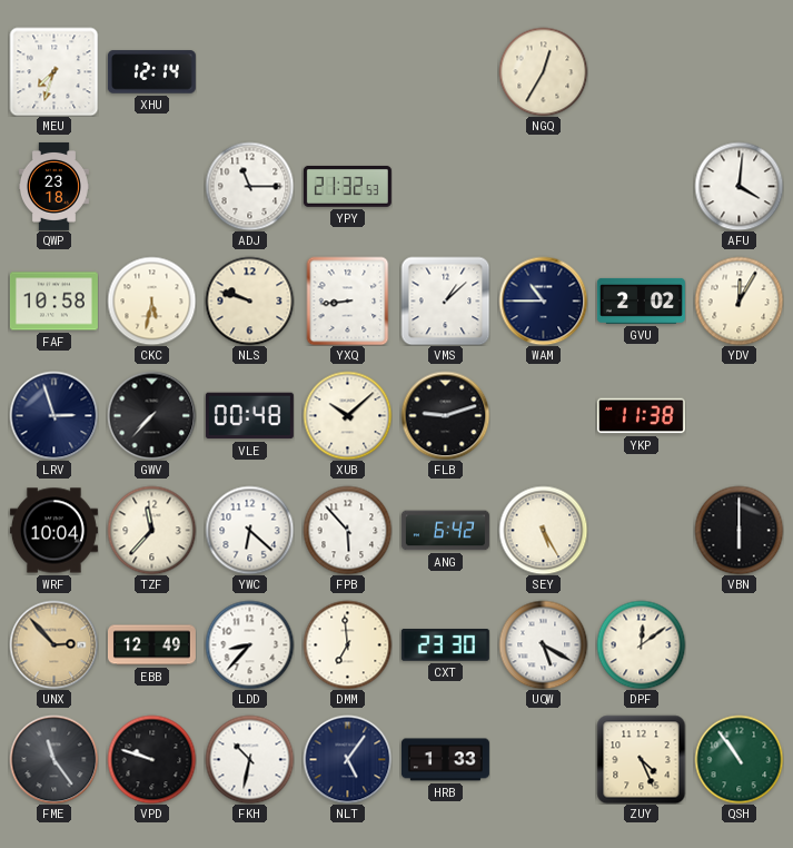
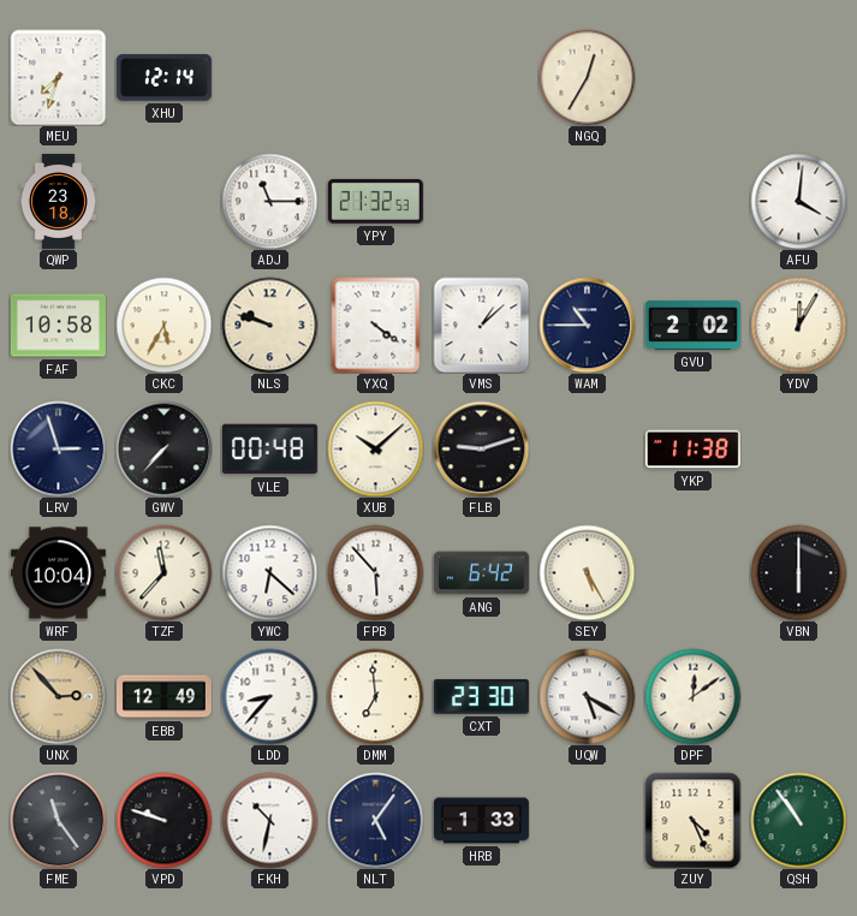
CKC: 5:32 -> 5:35 (163, 325)
YXQ: 8:44 -> 4:21 (376, 325)
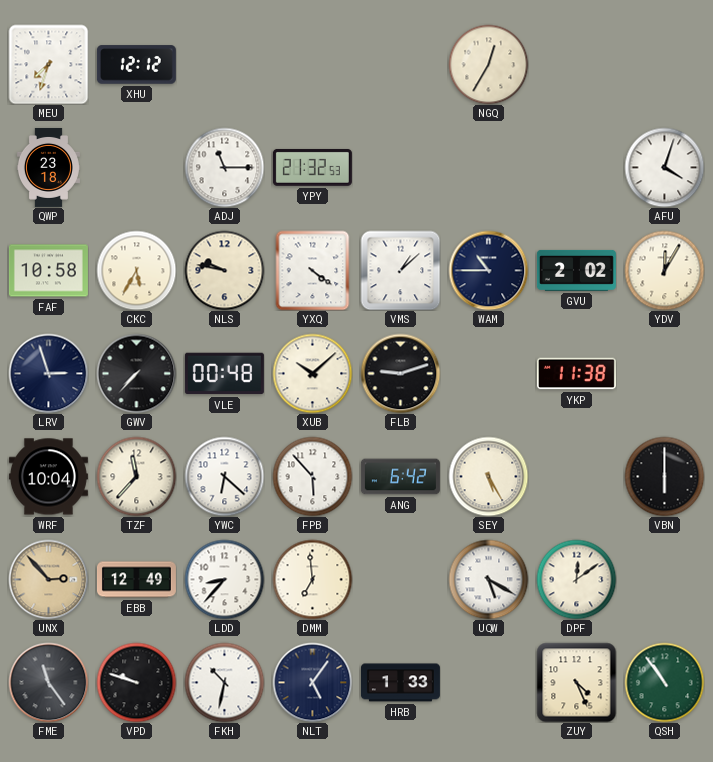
XHU: 12:14 -> 12:12 (136, 65)
AFU: 4:01 -> 4:03 (664, 167)
NLS: 9:48 -> 9:47 (224, 270)
CXT: 23:30 -> none (481, 697)
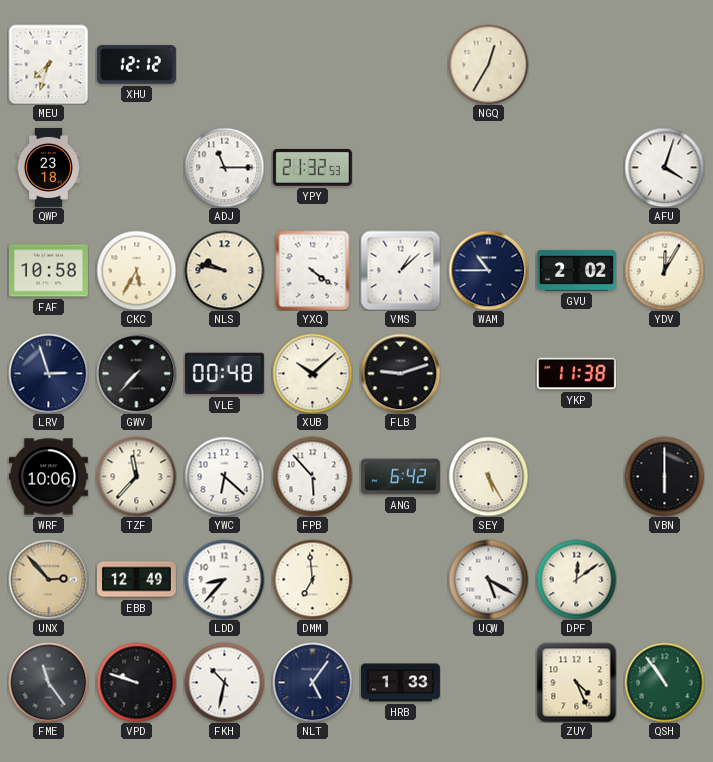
WRF: 10:04 -> 10:06 (48, 477)
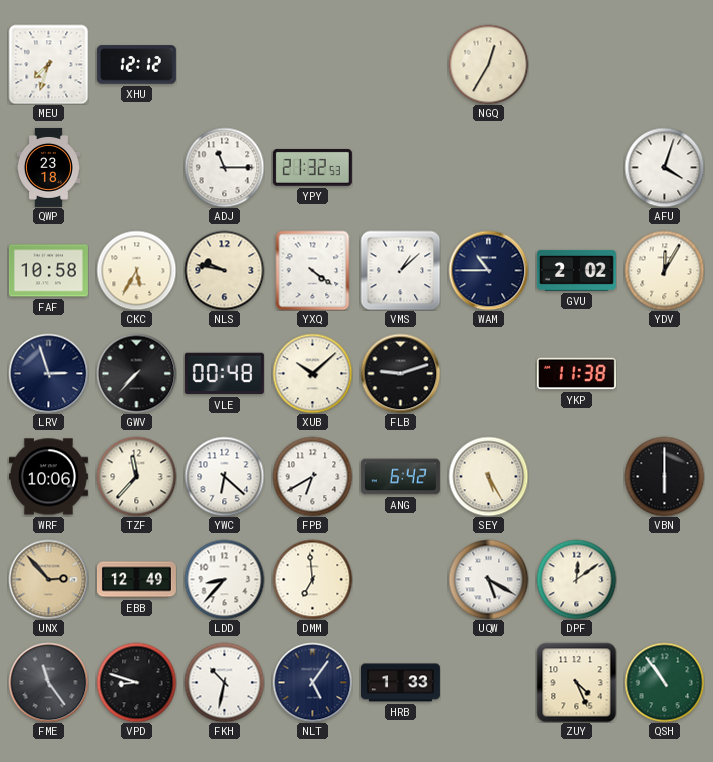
FPB: 5:53 -> 6:40 (312, 476)
VPD: 9:48 -> 8:48 (136, 682)
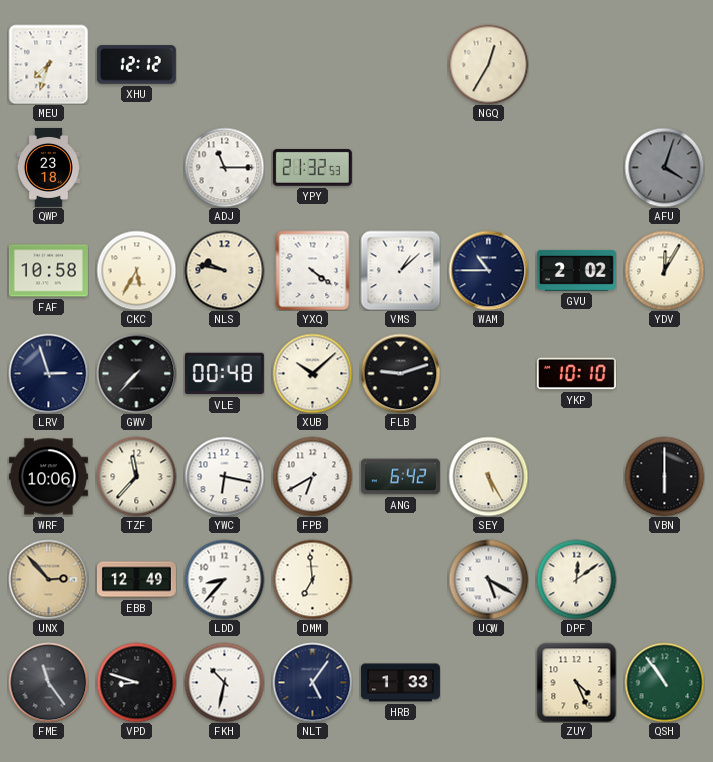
AFU dial: white -> grey (664, 167)
YKP: 11:38 -> 10:10 (576, 374)
YWC: 6:22 -> 6:17 (224, 476)
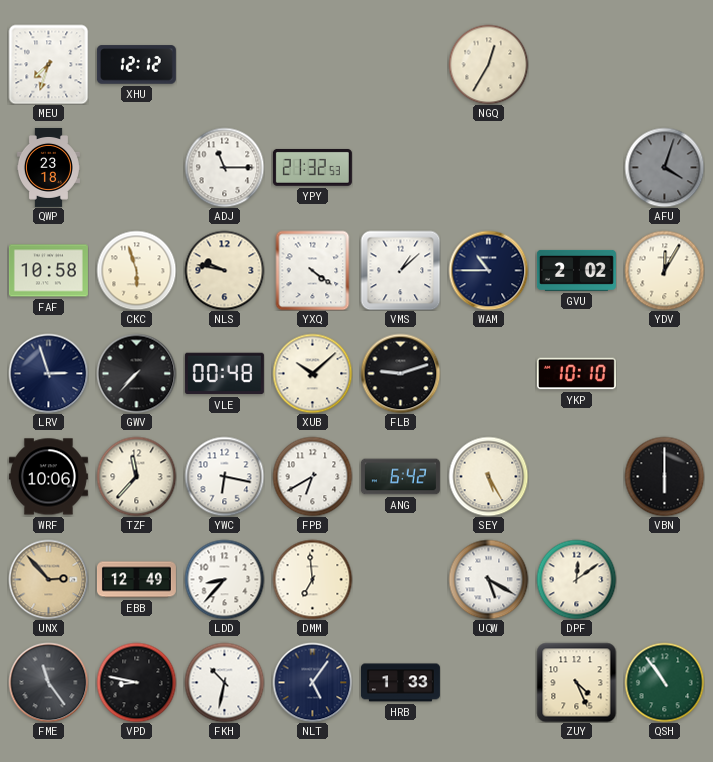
CKC: 5:35 -> 5:57 (136, 270)
VPD: 8:48 -> 8:47 (136, 682)
